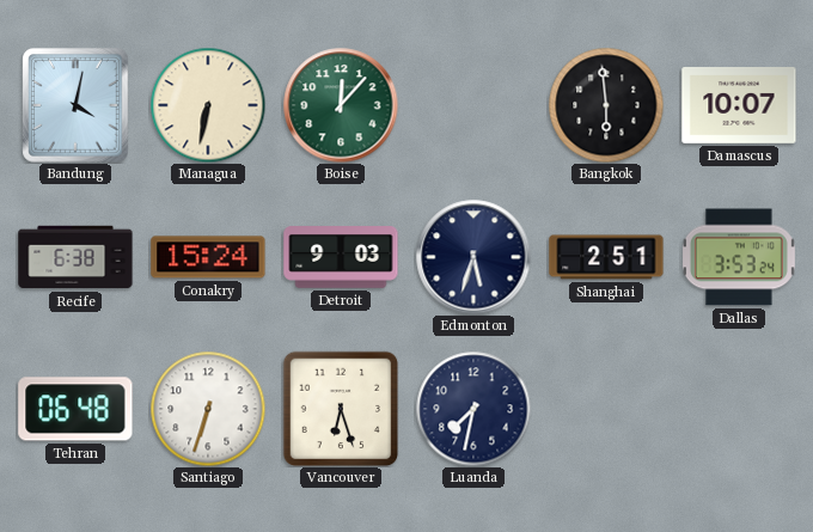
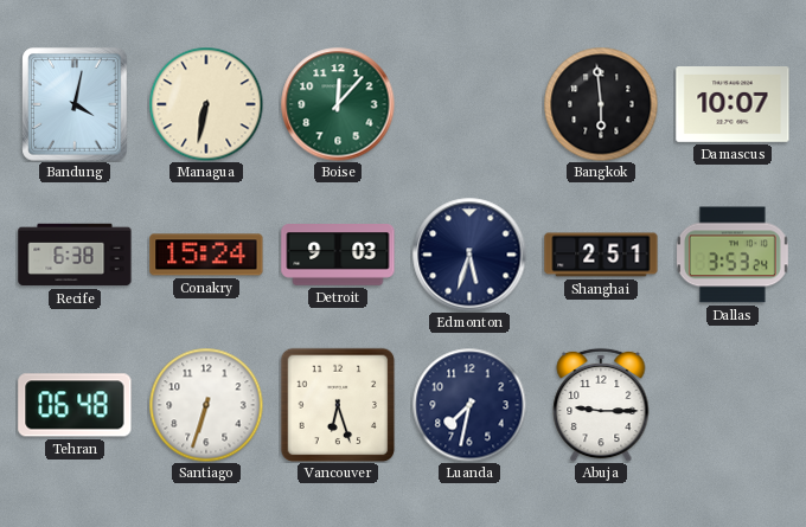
Abuja: none -> 9:15 (601, 405)
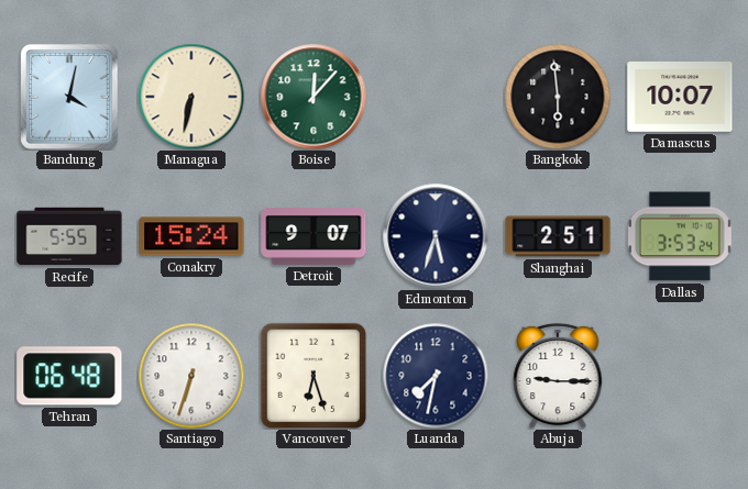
Recife: 6:38 -> 5:55 (69, 236)
Detroit: 9:03 -> 9:07 (313, 236)
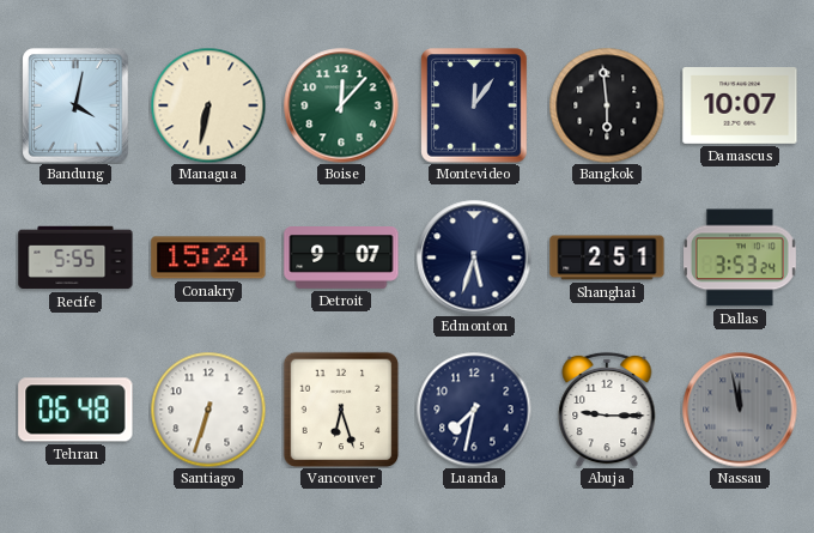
Montevideo: none -> 12:06 (474, 105)
Nassau: none -> 11:58 (740, 410)
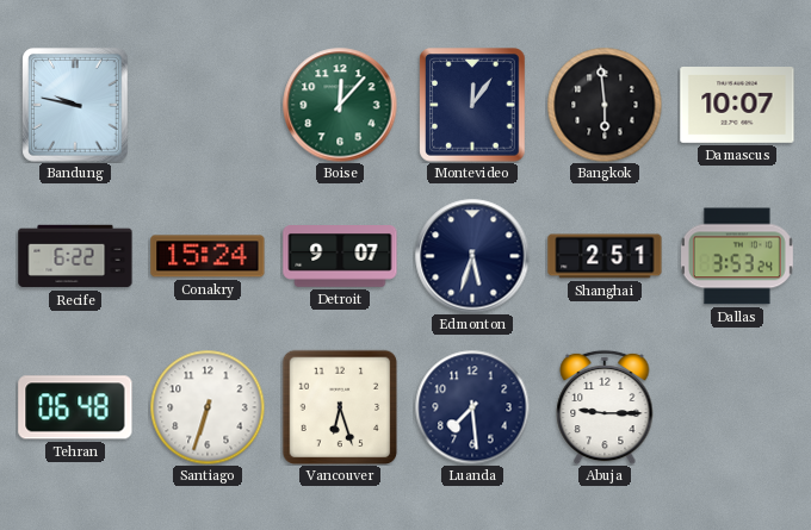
Bandung: 4:02 -> 9:47 (75, 105)
Managua: 6:32 -> none (208, 105)
Recife: 5:55 -> 6:22 (75, 256)
Luanda: 7:32 -> 7:29 (472, 407)
Nassau: 11:58 -> none (740, 410)
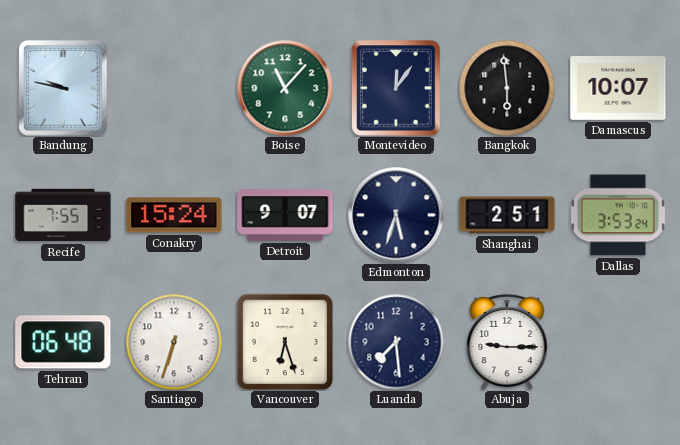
Boise: 12:07 -> 11:07 (285, 88)
Recife: 6:22 -> 7:55 (63, 215)
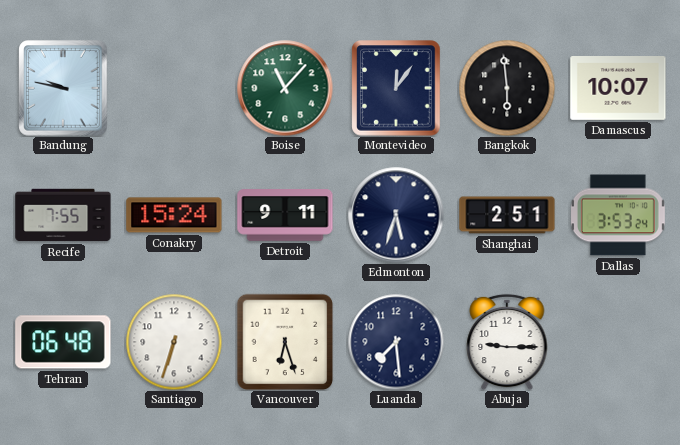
Detroit: 9:07 -> 9:11 (285, 215)
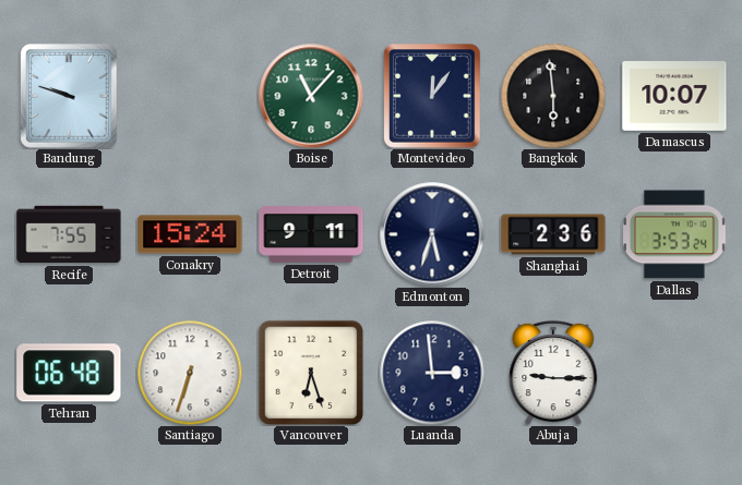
Bandung: 9:47 -> 9:48 (69, 96)
Shanghai: 2:51 -> 2:36 (553, 234)
Luanda: 7:29 -> 2:59 (432, 373)
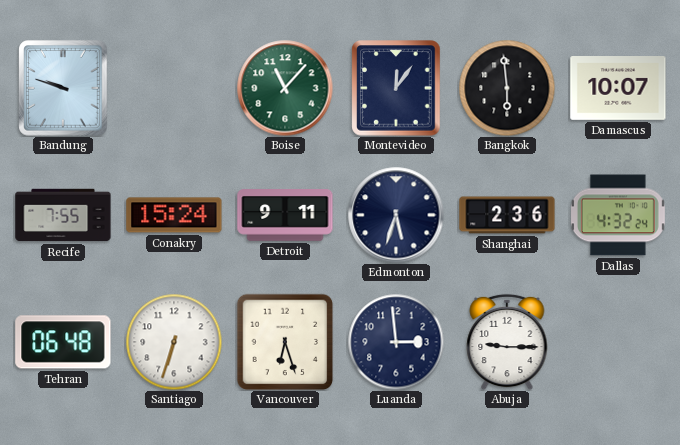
Dallas: 3:53 -> 4:32 (618, 215)
